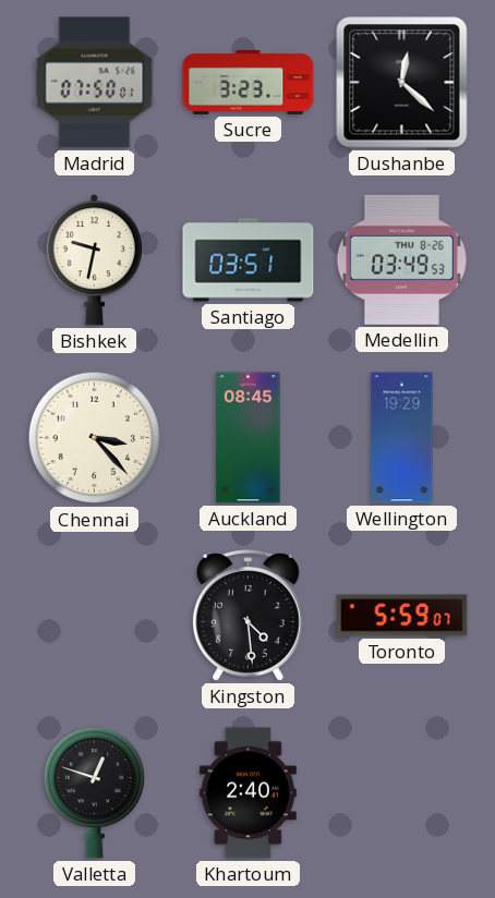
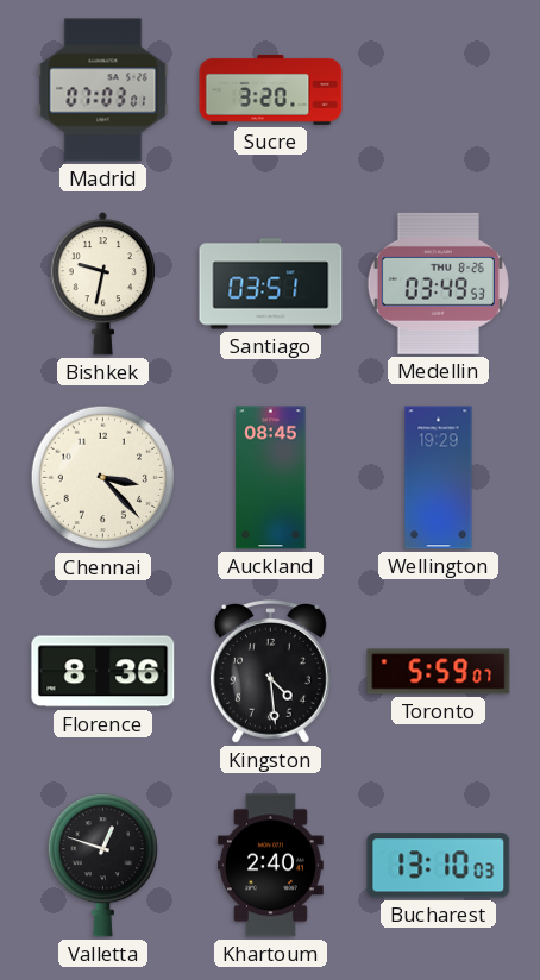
Madrid: 07:50 -> 07:03 (103, 90)
Sucre: 3:23 -> 3:20 (271, 89)
Dushanbe: 12:22 -> none (402, 83)
Florence: none -> 8:36 (103, 672)
Bucharest: none -> 13:10 (439, 866)
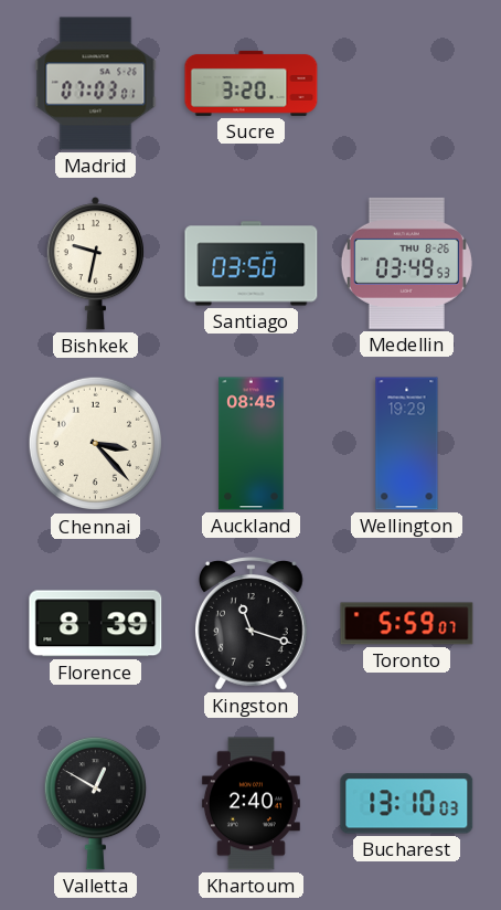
Santiago: 03:51 -> 03:50 (252, 264)
Florence: 8:36 -> 8:39 (96, 624)
Kingston: 4:29 -> 11:18 (250, 624)
Valletta: 12:48 -> 12:50 (95, 804)
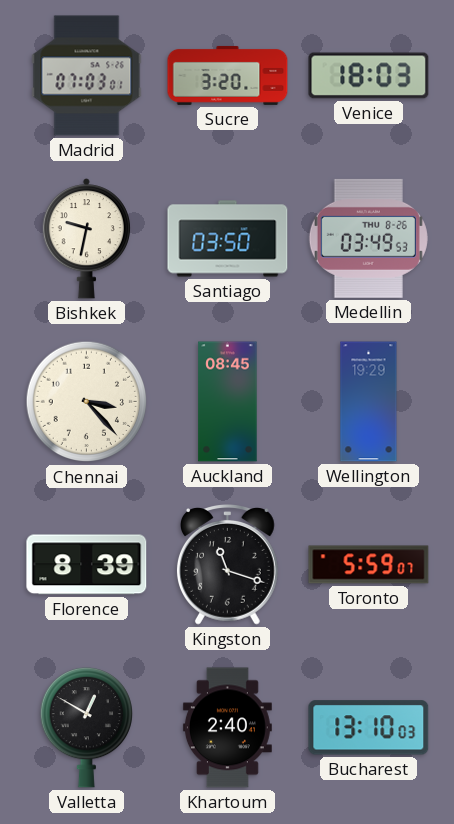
Venice: none -> 18:03 (369, 76)
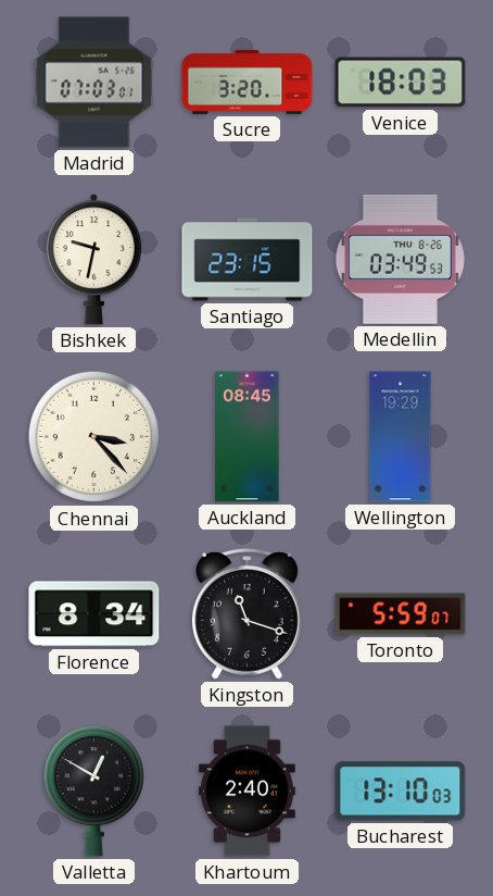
Santiago: 03:50 -> 23:15 (248, 260)
Florence: 8:39 -> 8:34 (94, 614)
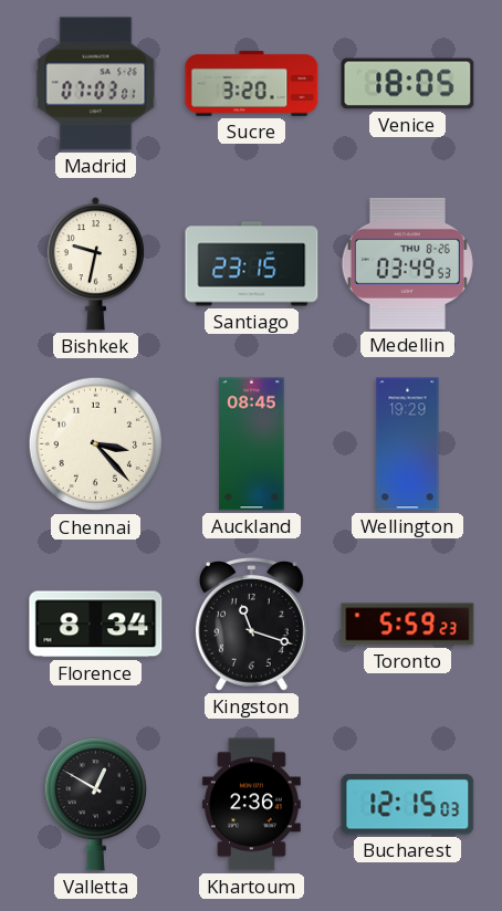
Venice: 18:03 -> 18:05 (408, 84)
Toronto: 5:59:07 -> 5:59:23 (408, 625)
Khartoum: 2:40 -> 2:36 (251, 805)
Bucharest: 13:10 -> 12:15 (408, 805)
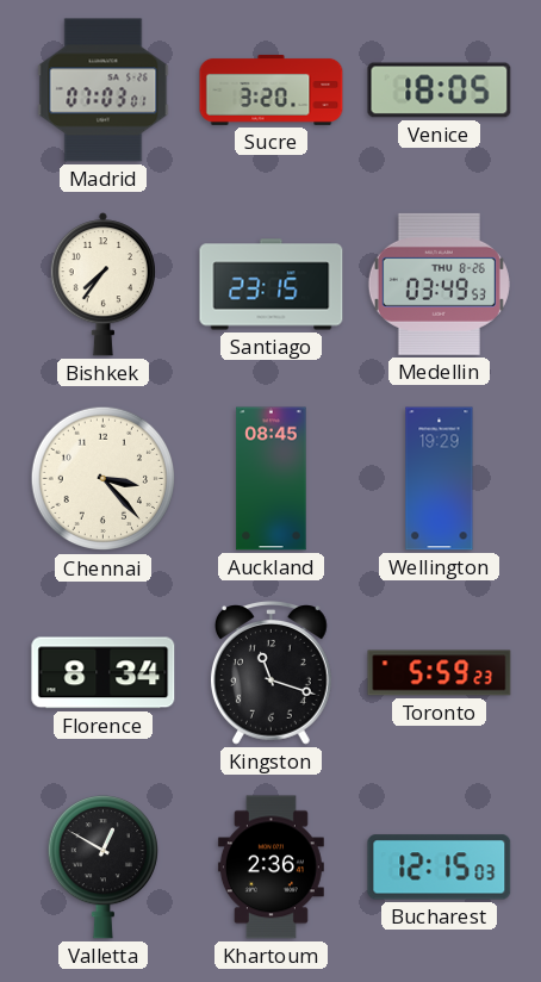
Bishkek: 9:32 -> 7:36 (102, 285)
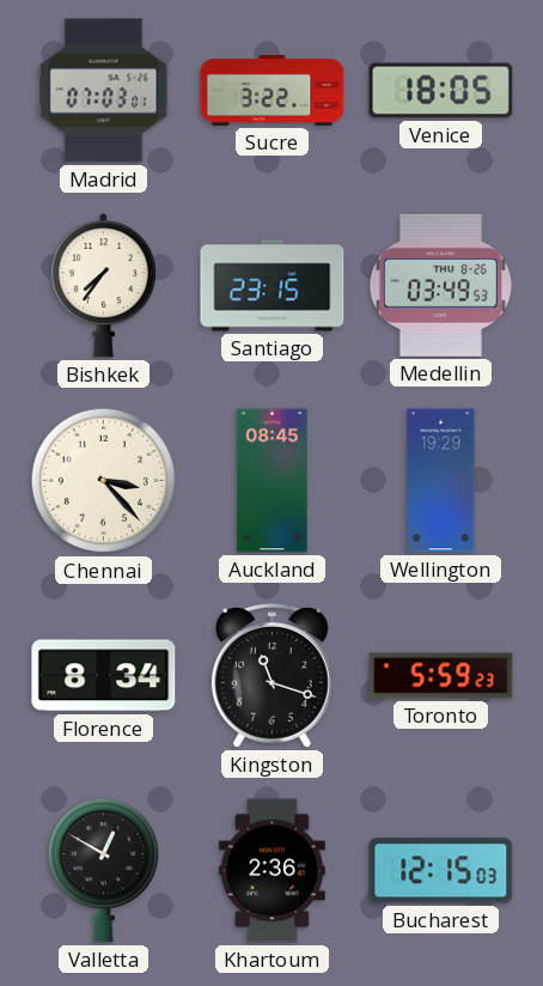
Sucre: 3:20 -> 3:22 (273, 90)
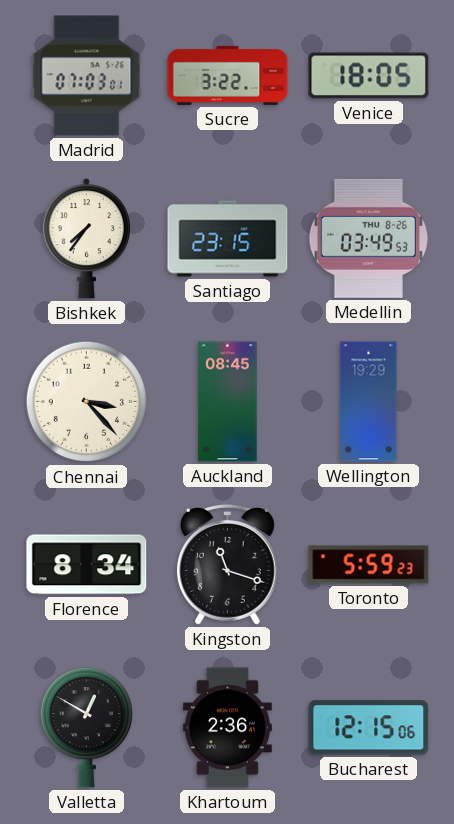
Bucharest: 12:15:03 -> 12:15:06 (369, 728)
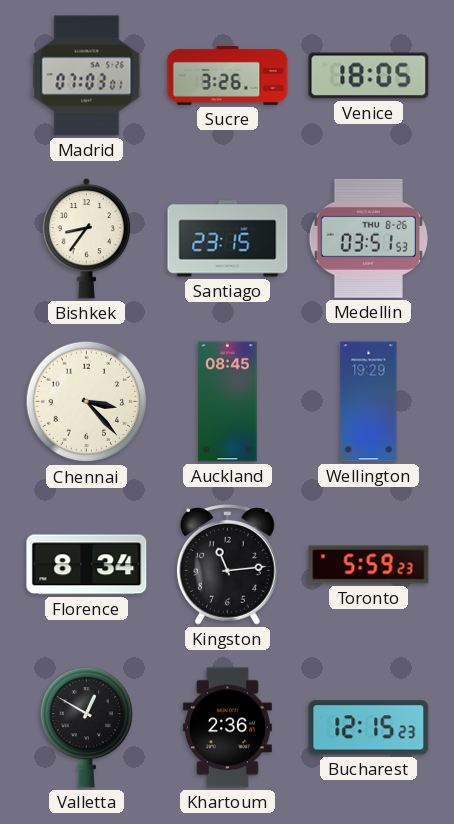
Sucre: 3:22 -> 3:26 (228, 75)
Bishkek: 7:36 -> 8:36 (86, 239)
Medellin: 03:49 -> 03:51 (368, 238)
Kingston: 11:18 -> 11:14 (227, 565)
Bucharest: 12:15:06 -> 12:15:23 (369, 728)
